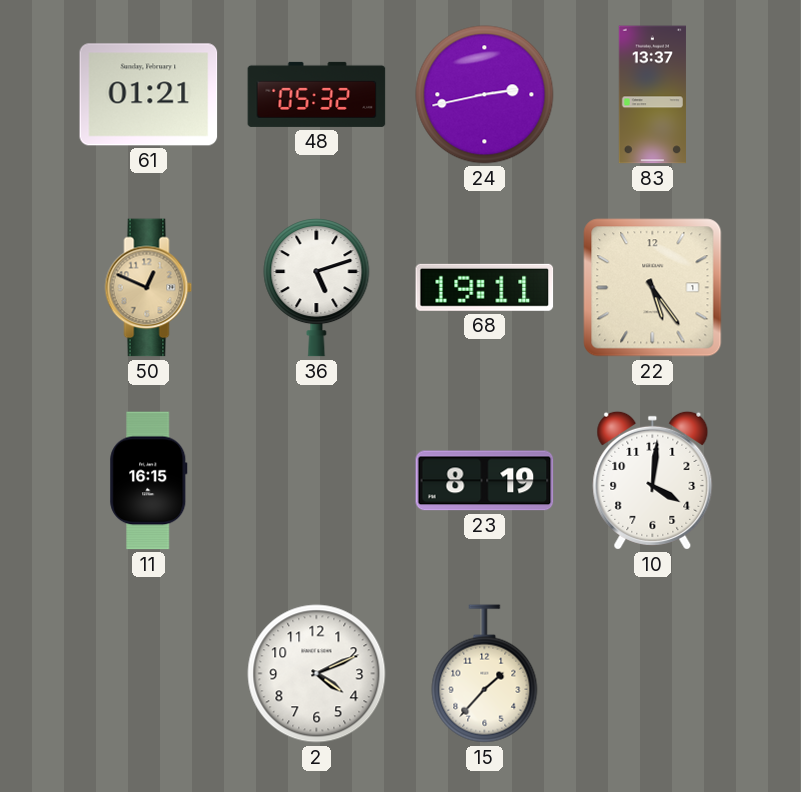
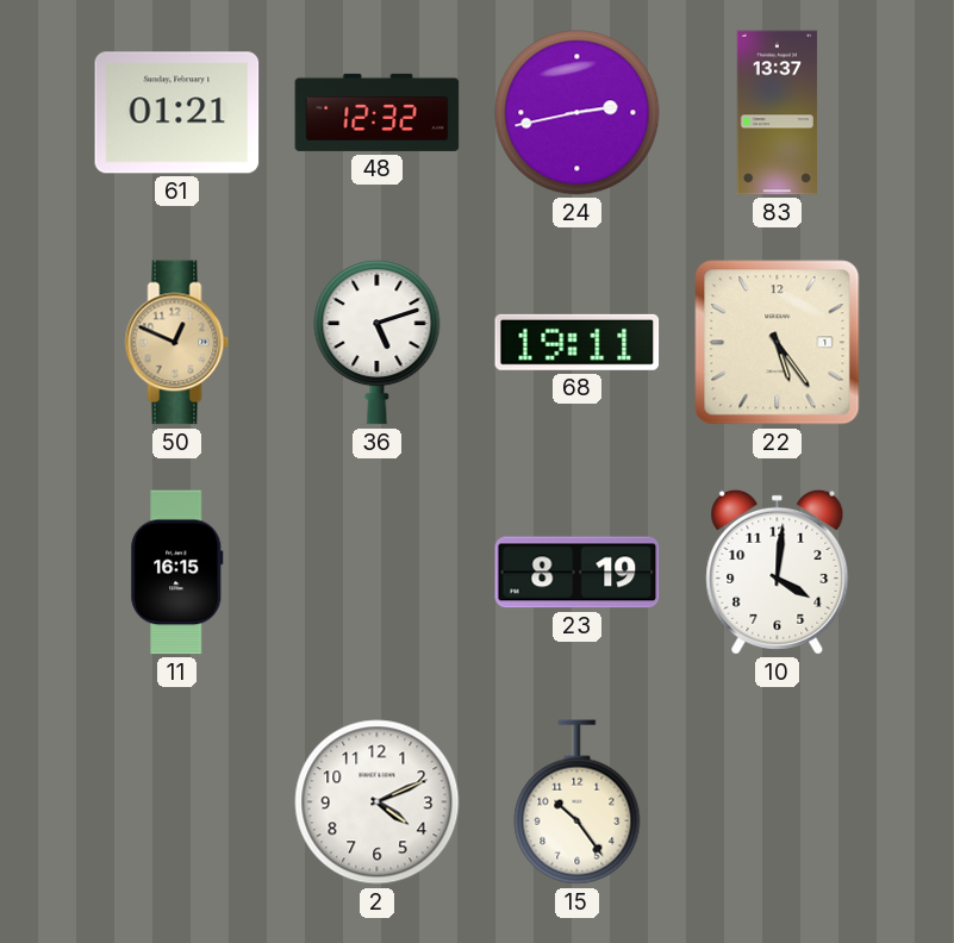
48: 05:32 -> 12:32 (378, 112)
15: 1:37 -> 10:24 (578, 803)
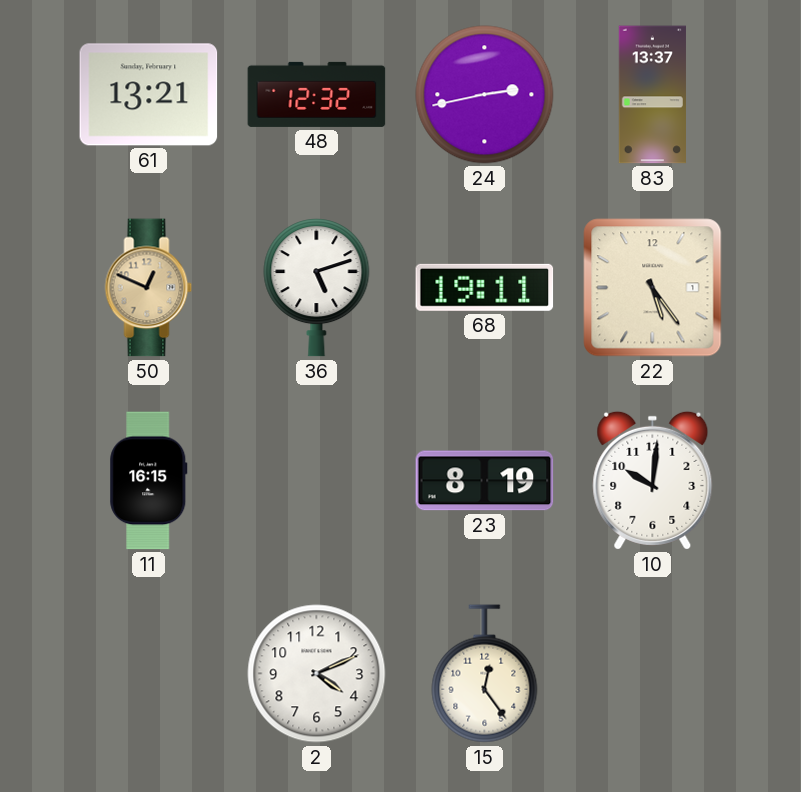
61: 01:21 -> 13:21 (149, 95)
10: 4:01 -> 10:01 (653, 480)
15: 10:24 -> 12:24 (485, 674)
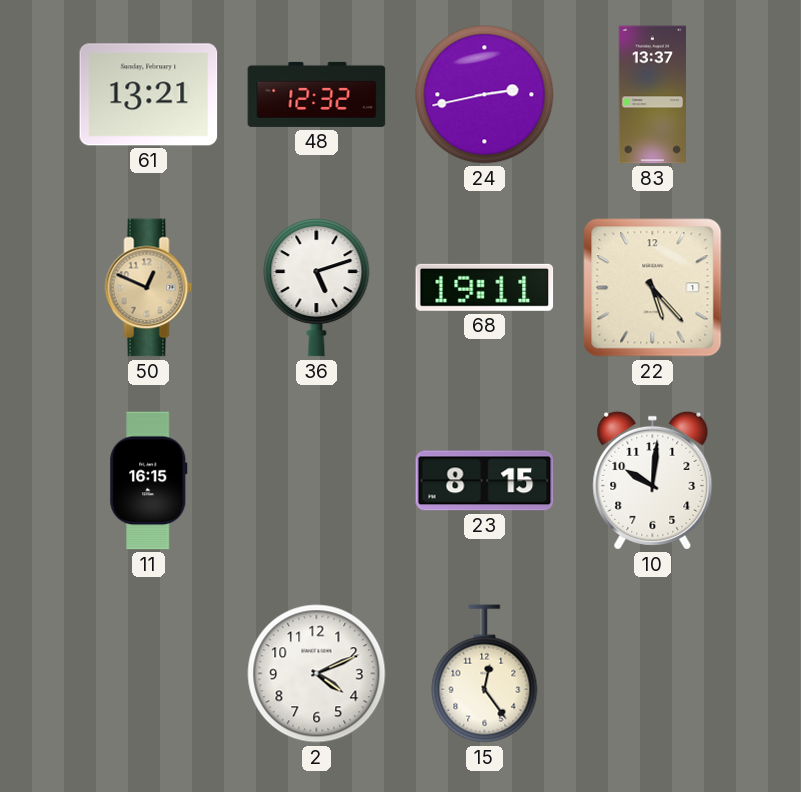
22: 5:24 -> 5:23 (653, 288)
23: 8:19 -> 8:15 (485, 481)
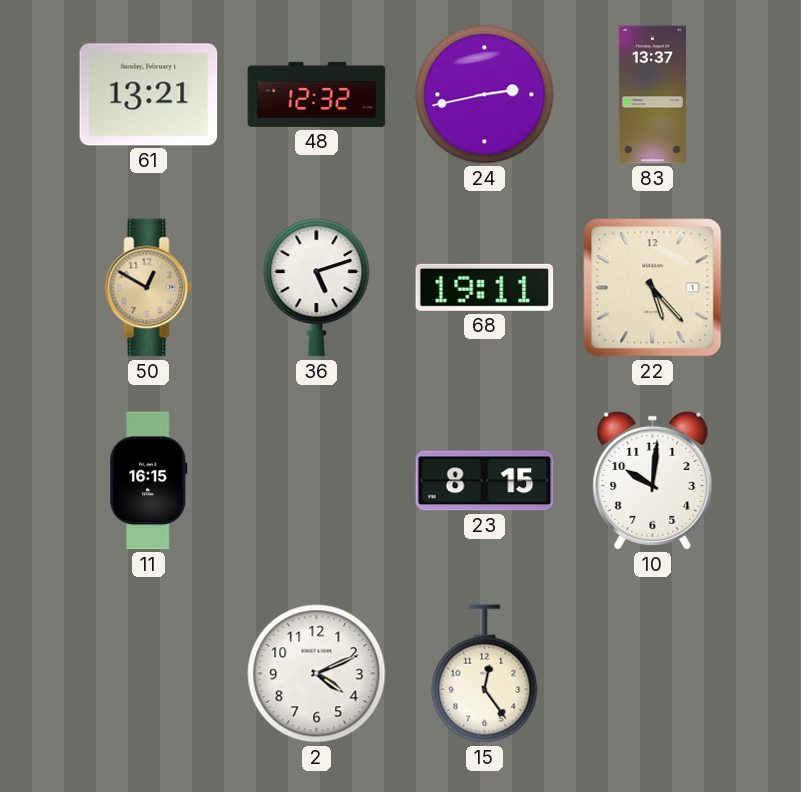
50: 12:49 -> 12:50 (149, 288)
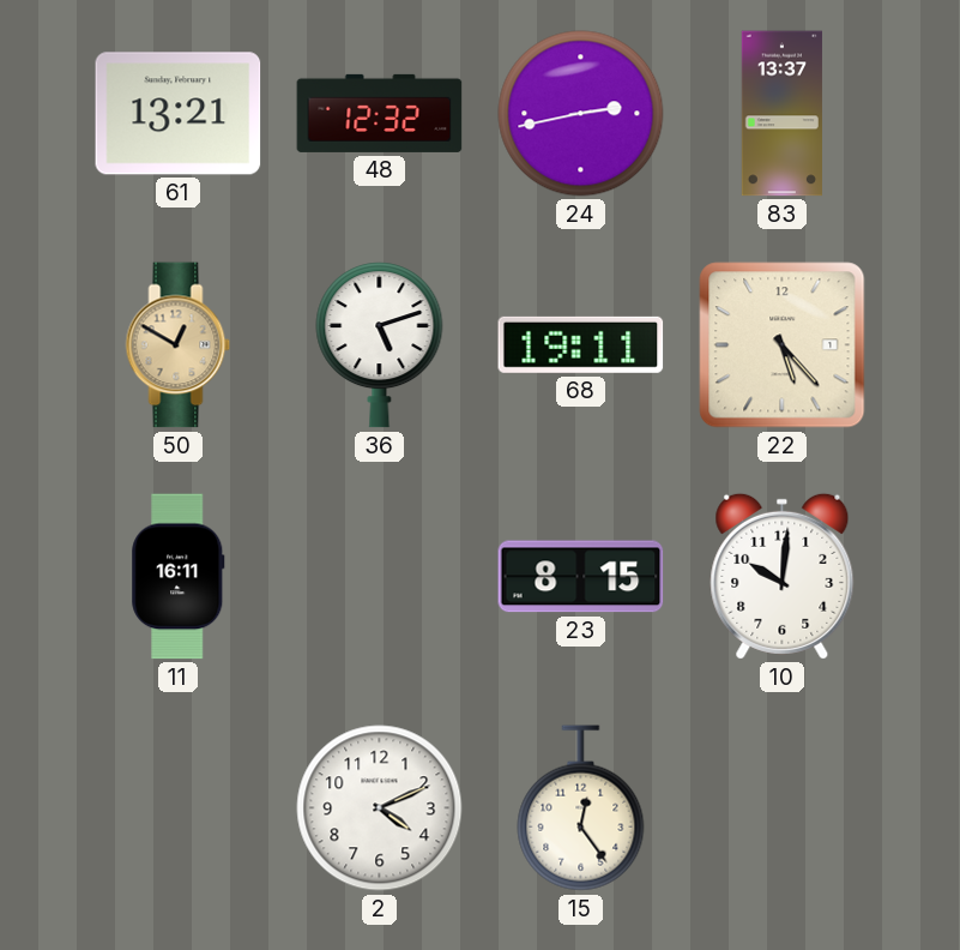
11: 16:15 -> 16:11 (179, 577)
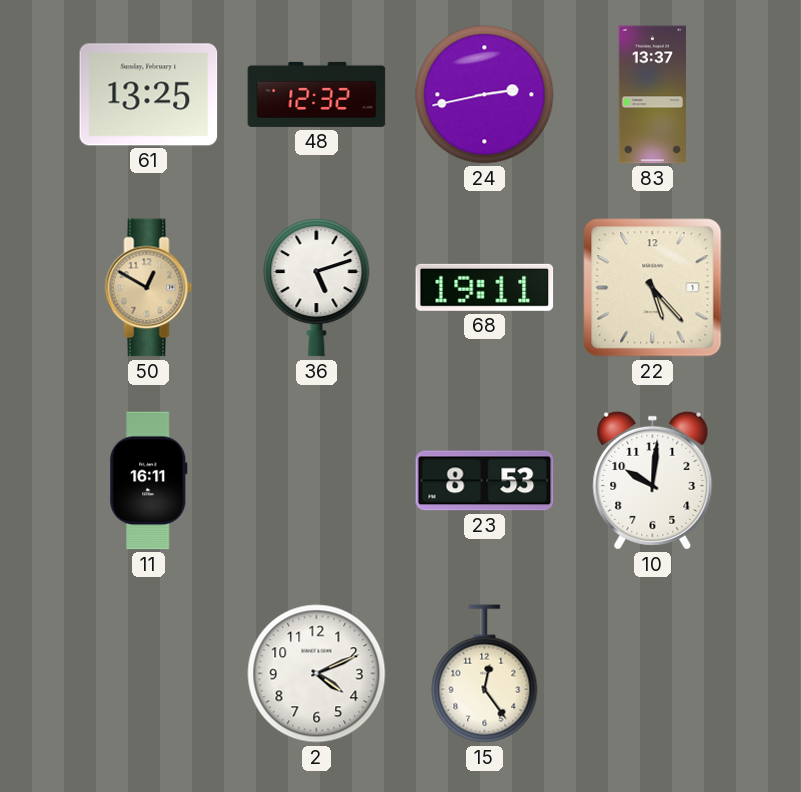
61: 13:21 -> 13:25 (149, 95)
23: 8:15 -> 8:53 (485, 481)
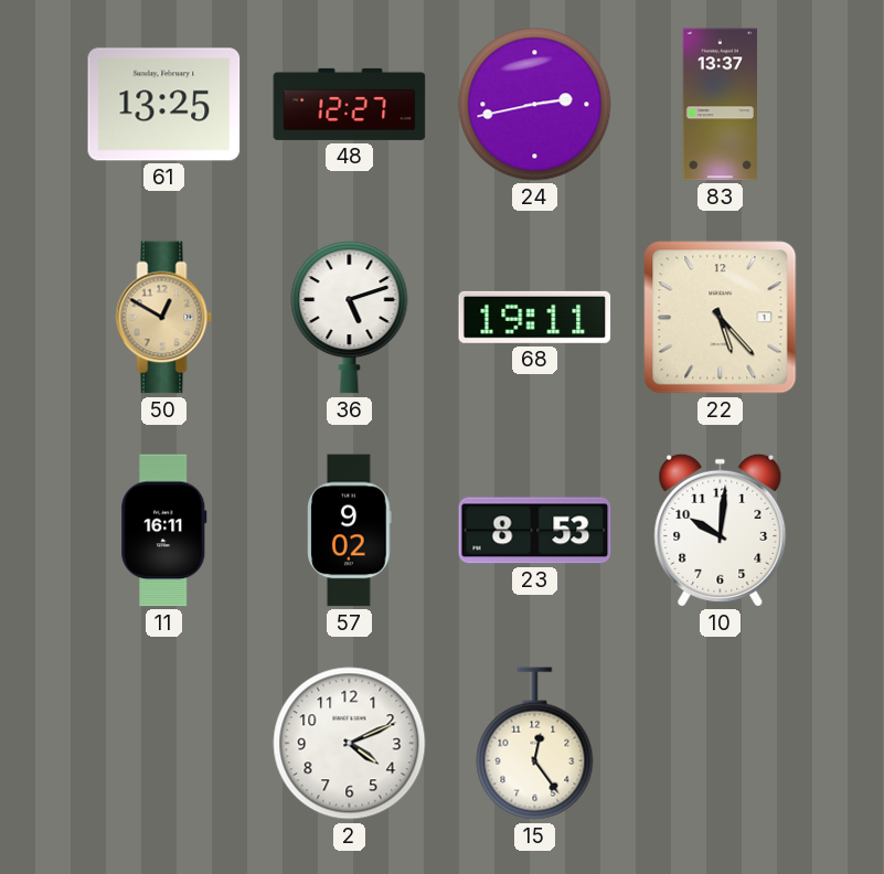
48: 12:32 -> 12:27 (350, 104)
57: none -> 9:02 (350, 531)
